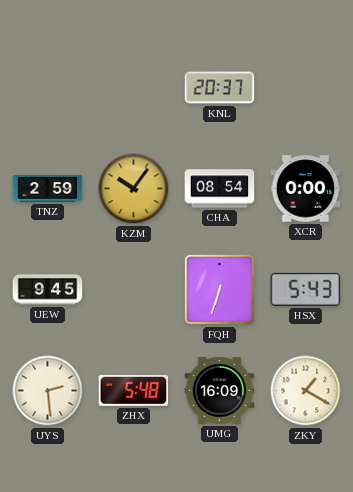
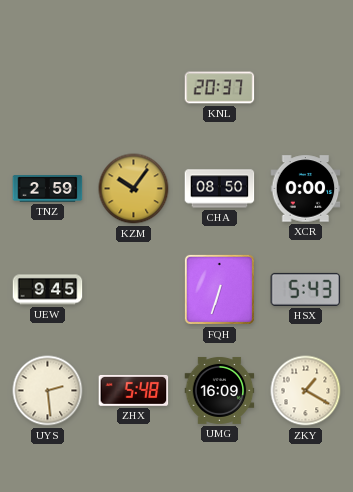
CHA: 08:54 -> 08:50 (220, 189)
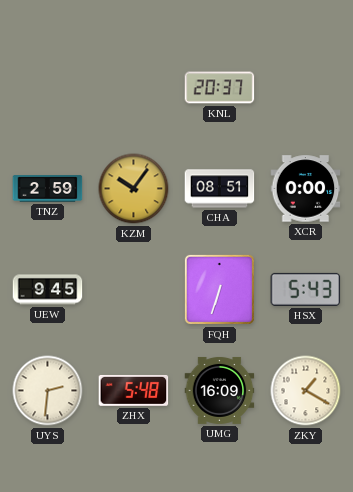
CHA: 08:50 -> 08:51 (220, 189)
UYS: 2:29 -> 2:31 (48, 391)
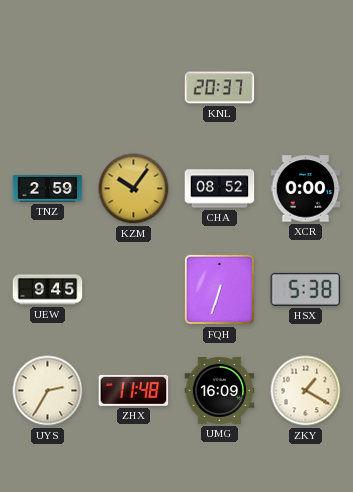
CHA: 08:51 -> 08:52 (220, 189)
HSX: 5:43 -> 5:38 (306, 289)
UYS: 2:31 -> 2:35 (48, 391)
ZHX: 5:48 -> 11:48 (134, 390)
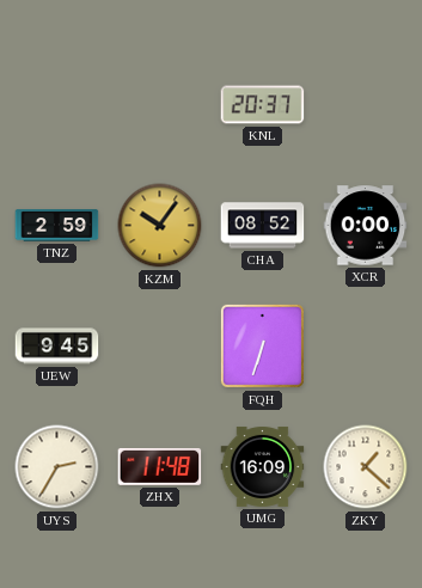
HSX: 5:38 -> none (306, 289)
ZKY: 1:20 -> 1:22 (366, 467)
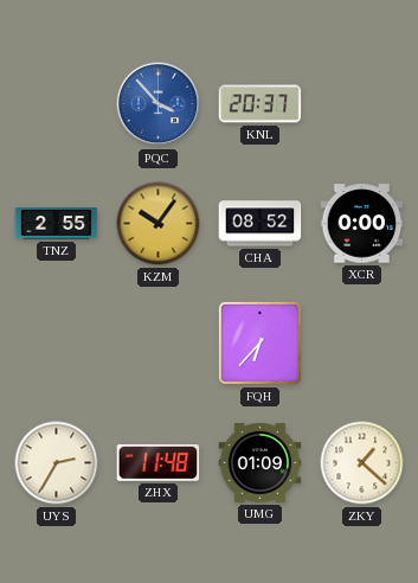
PQC: none -> 3:53 (159, 104)
TNZ: 2:59 -> 2:55 (57, 224)
UEW: 9:45 -> none (57, 347)
FQH: 6:33 -> 6:37 (259, 342)
UMG: 16:09 -> 01:09 (261, 462)
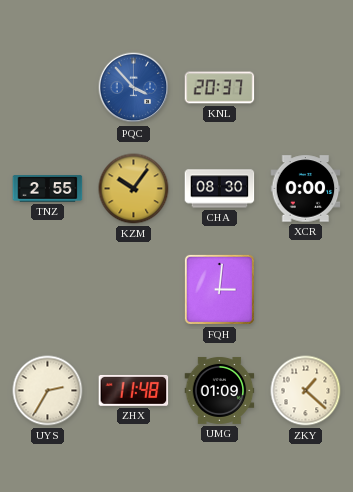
CHA: 08:52 -> 08:30 (220, 189)
FQH: 6:37 -> 3:01 (219, 289)
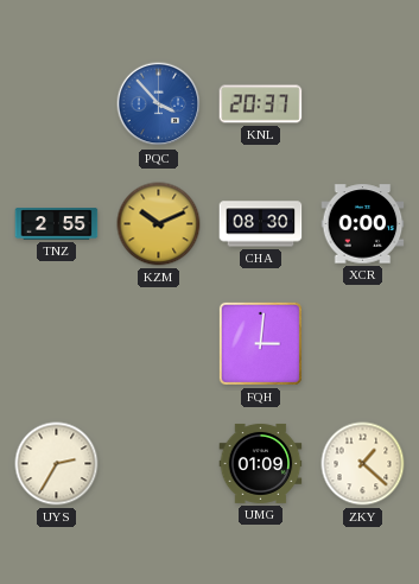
KZM: 10:06 -> 10:11 (159, 224)
ZHX: 11:48 -> none (134, 390)
